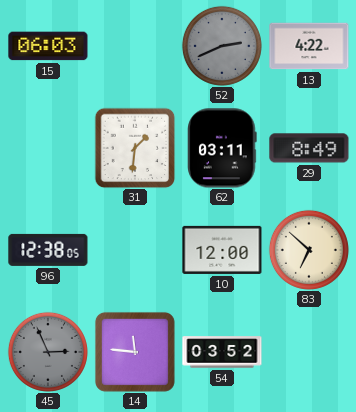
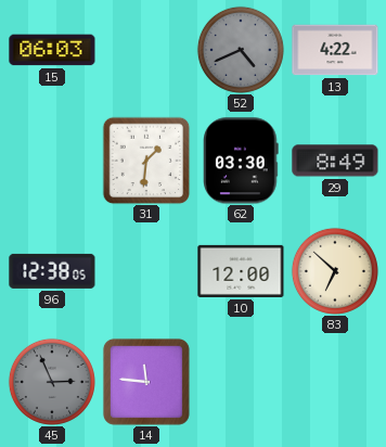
52: 2:41 -> 4:41 (241, 50)
62: 03:11 -> 03:30 (241, 161)
54: 03:52 -> none (222, 352)
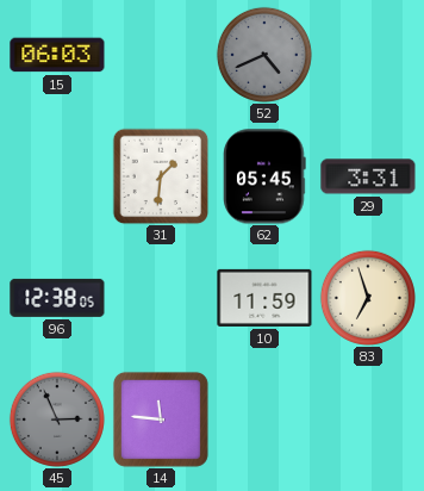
13: 4:22 -> none (335, 50)
62: 03:30 -> 05:45 (264, 176)
29: 8:49 -> 3:31 (368, 176)
10: 12:00 -> 11:59 (264, 298)
83: 6:52 -> 6:57 (368, 298)
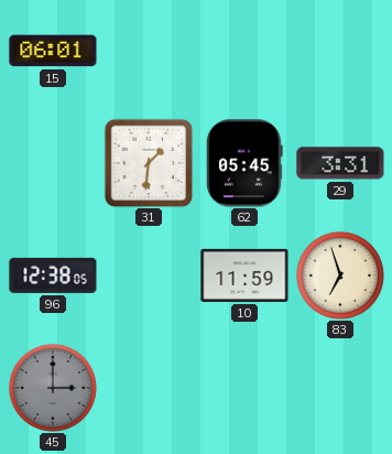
15: 06:03 -> 06:01 (53, 51)
52: 4:41 -> none (264, 55)
45: 2:56 -> 3:00 (53, 388)
14: 11:46 -> none (161, 419)
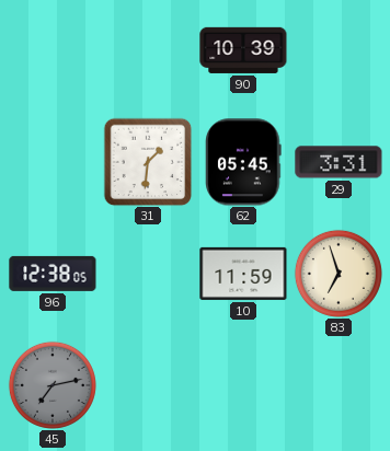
15: 06:01 -> none (53, 51)
90: none -> 10:39 (243, 50)
45: 3:00 -> 7:13 (53, 385)
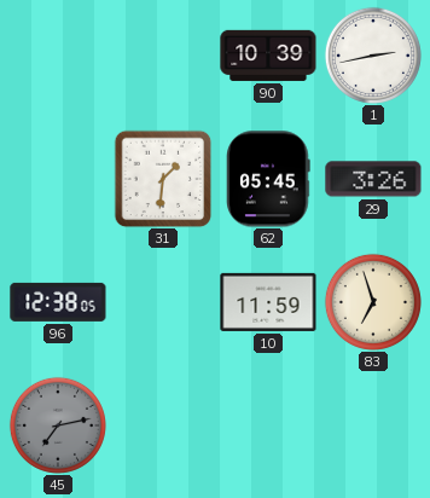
1: none -> 2:43 (373, 56)
29: 3:31 -> 3:26 (373, 179)
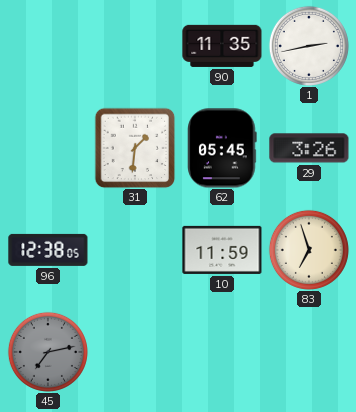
90: 10:39 -> 11:35 (222, 46)
